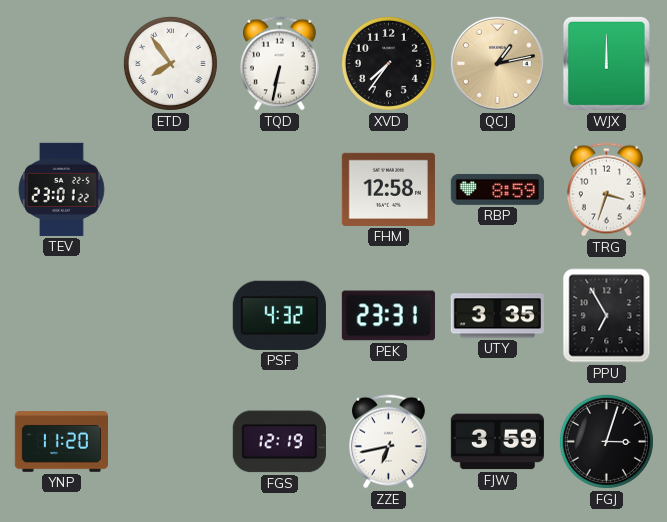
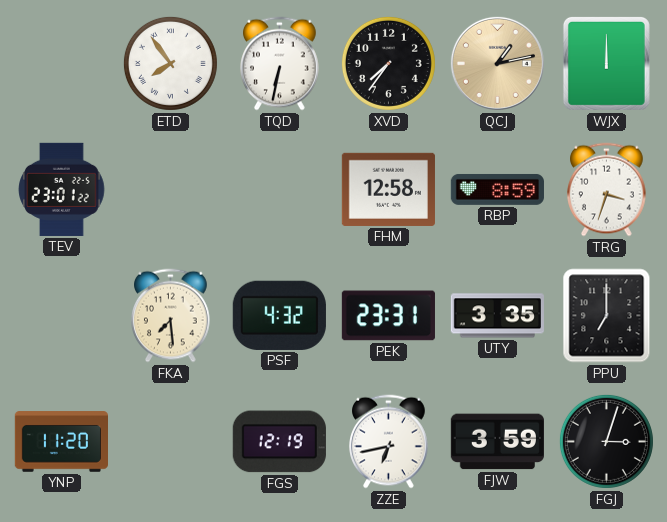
FKA: none -> 7:29 (171, 316)
PPU: 6:55 -> 7:00 (607, 316)
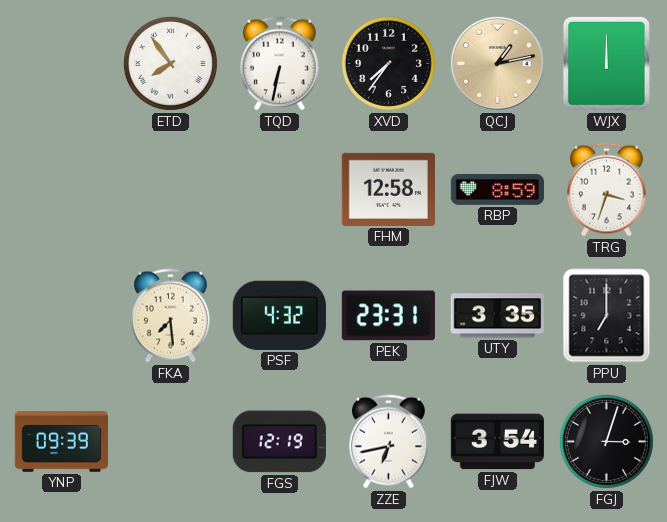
TEV: 23:01 -> none (62, 189)
YNP: 11:20 -> 09:39 (61, 442)
FJW: 3:59 -> 3:54 (497, 442)
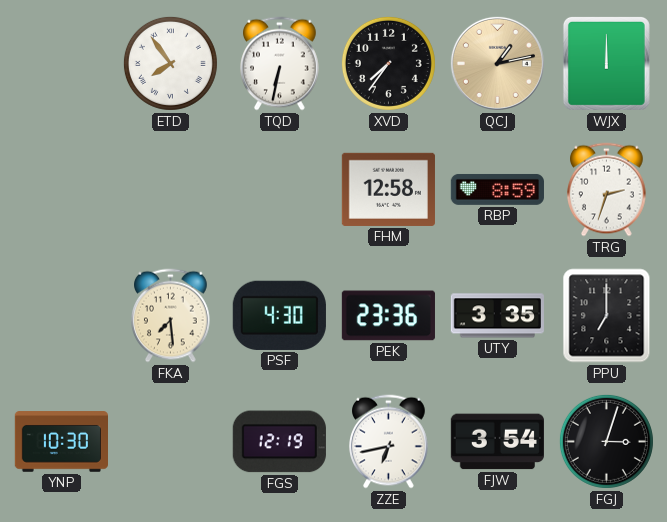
TRG: 3:33 -> 2:33 (607, 190)
PSF: 4:32 -> 4:30 (279, 315)
PEK: 23:31 -> 23:36 (388, 316)
YNP: 09:39 -> 10:30 (61, 442)
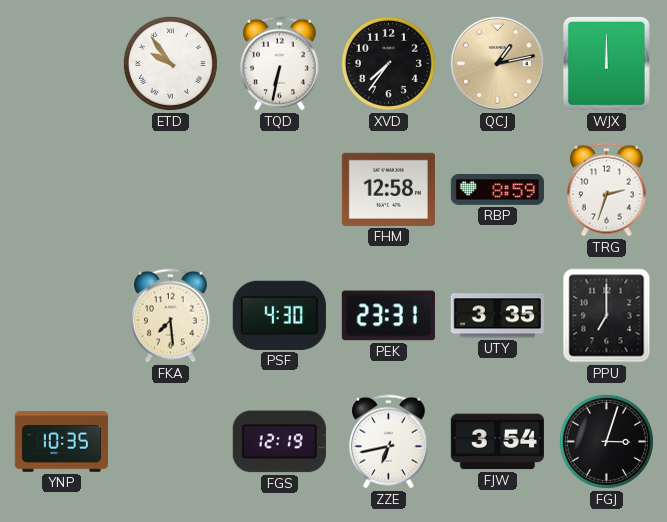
ETD: 7:54 -> 9:54 (170, 63)
PEK: 23:36 -> 23:31 (388, 316)
YNP: 10:30 -> 10:35 (61, 442)
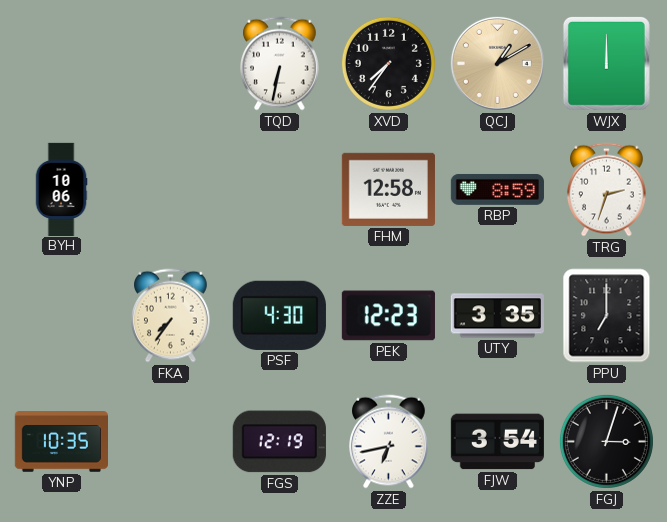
ETD: 9:54 -> none (170, 63)
QCJ: 1:13 -> 1:10 (497, 63)
BYH: none -> 10:06 (61, 189)
FKA: 7:29 -> 7:36 (171, 316)
PEK: 23:31 -> 12:23 (388, 316)
